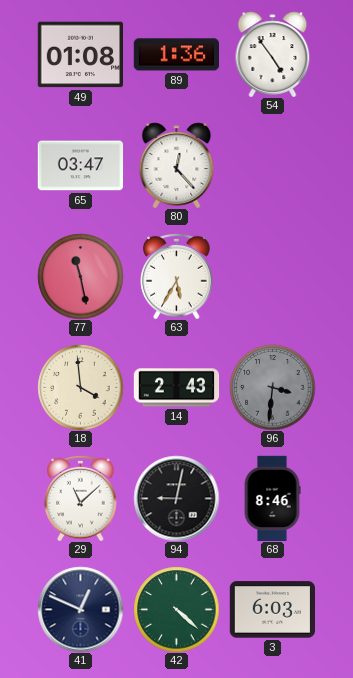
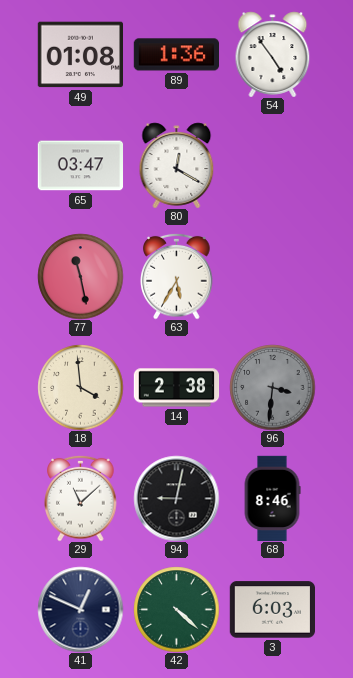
80: 12:23 -> 12:20 (177, 165)
14: 2:43 -> 2:38 (176, 388)
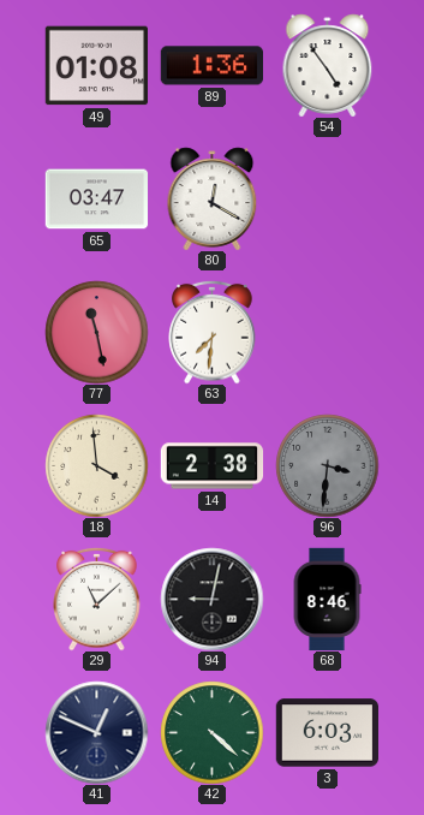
63: 5:35 -> 7:31 (213, 332)
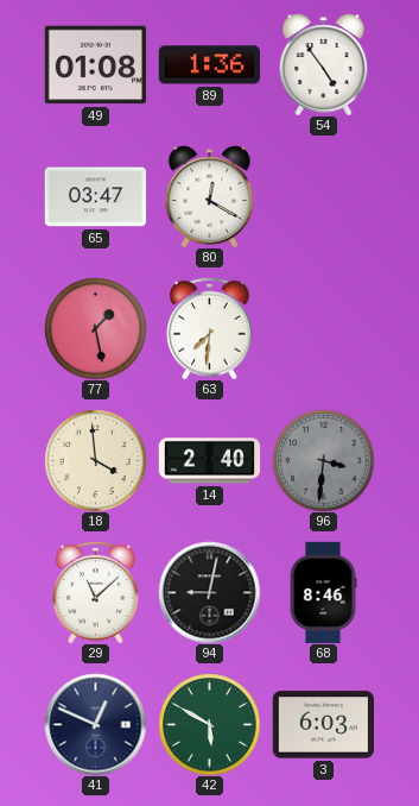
77: 11:28 -> 1:28 (95, 328)
14: 2:38 -> 2:40 (209, 461)
42: 4:22 -> 5:50 (209, 724)
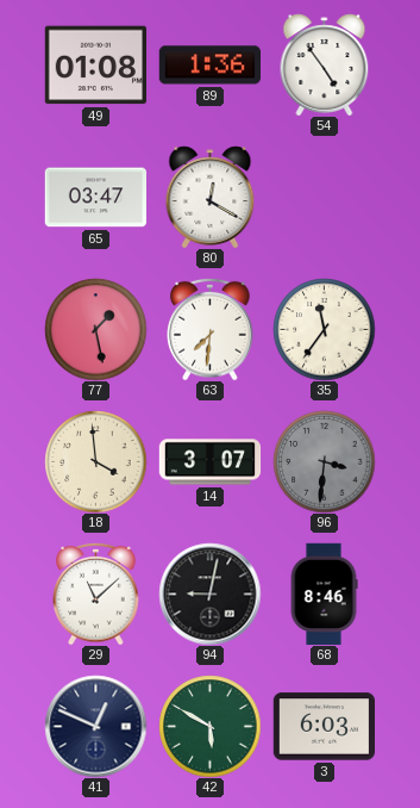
35: none -> 11:36 (324, 329)
14: 2:40 -> 3:07 (209, 462)
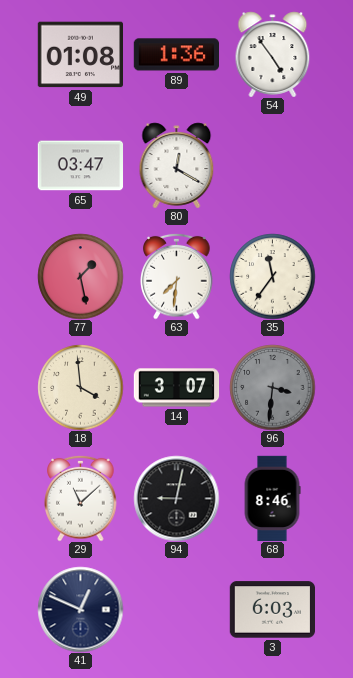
42: 5:50 -> none (209, 726)
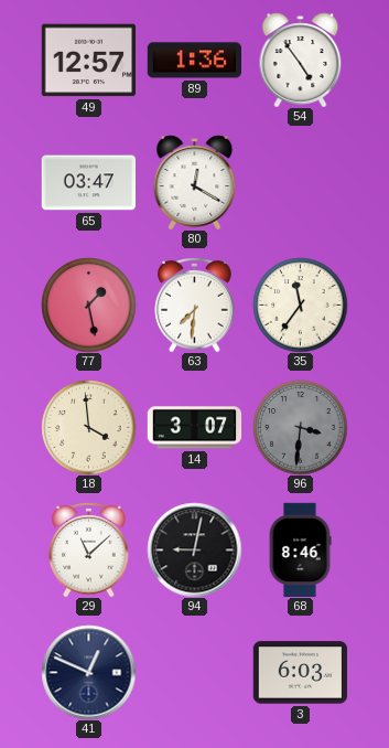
49: 01:08 -> 12:57 (88, 61)
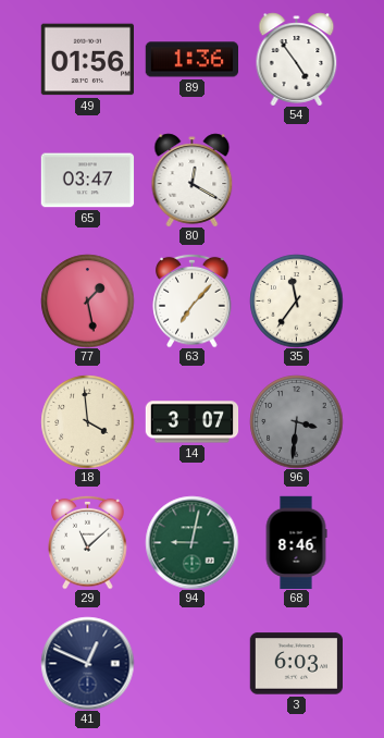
49: 12:57 -> 01:56 (87, 60)
63: 7:31 -> 7:07 (193, 300)
94 dial: black -> green (191, 542)
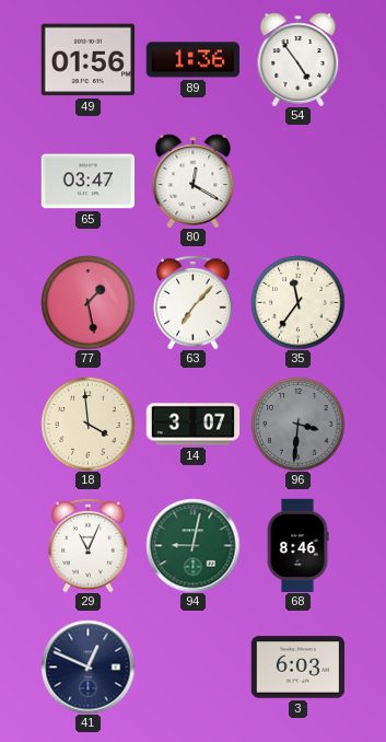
29: 11:08 -> 11:04 (89, 545)
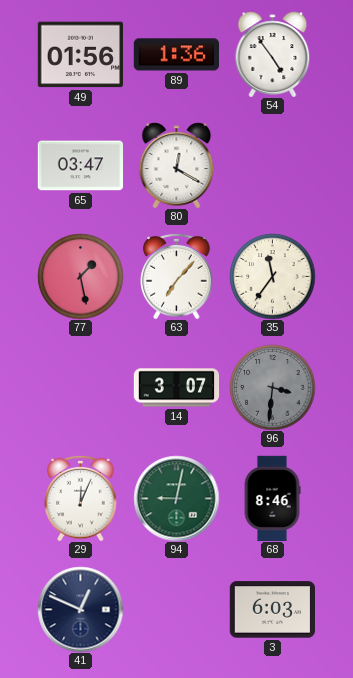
18: 3:59 -> none (87, 424)
29: 11:04 -> 12:04 (81, 498)
